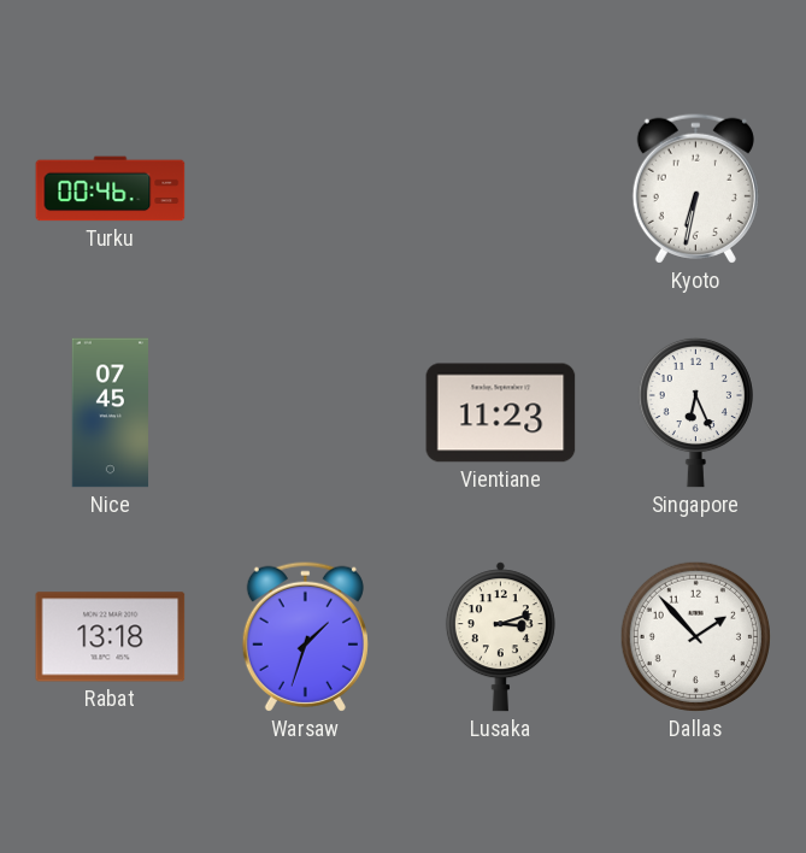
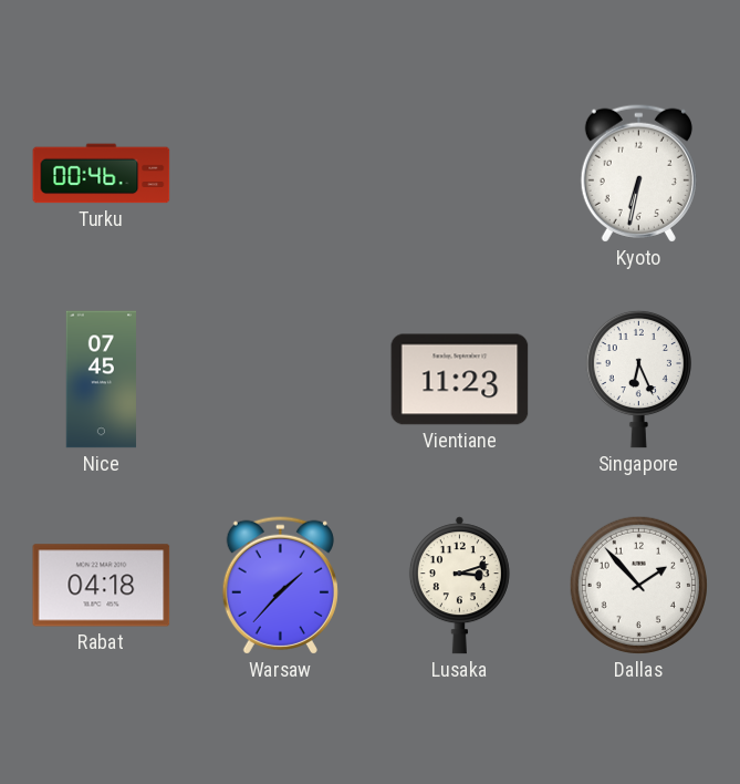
Rabat: 13:18 -> 04:18 (102, 586)
Warsaw: 1:33 -> 1:37 (280, 585)
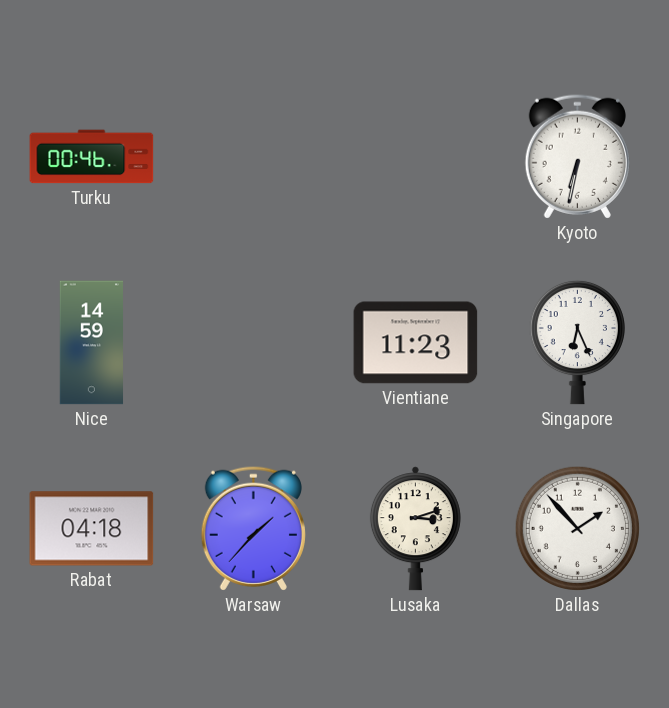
Nice: 07:45 -> 14:59 (92, 343)
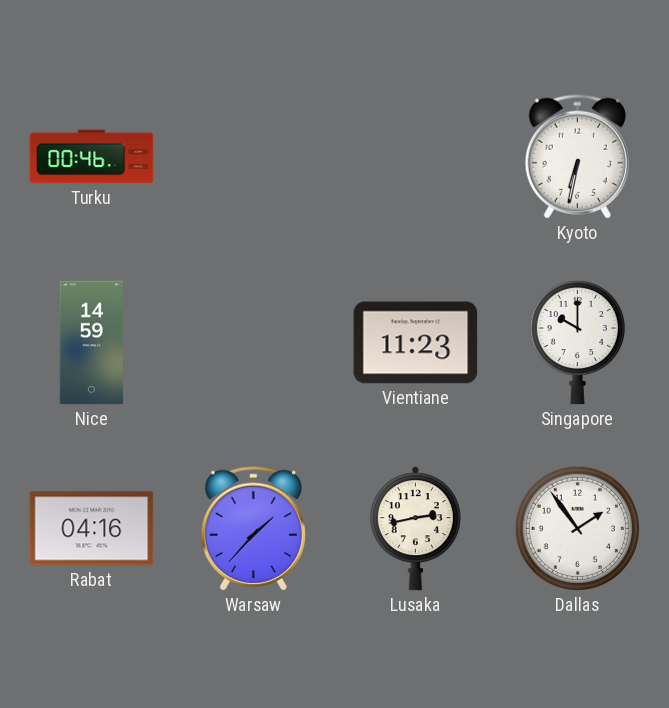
Singapore: 6:26 -> 10:00 (577, 342)
Rabat: 04:18 -> 04:16 (92, 529)
Lusaka: 3:12 -> 2:43 (415, 529)
Dallas: 1:53 -> 1:54 (577, 528)
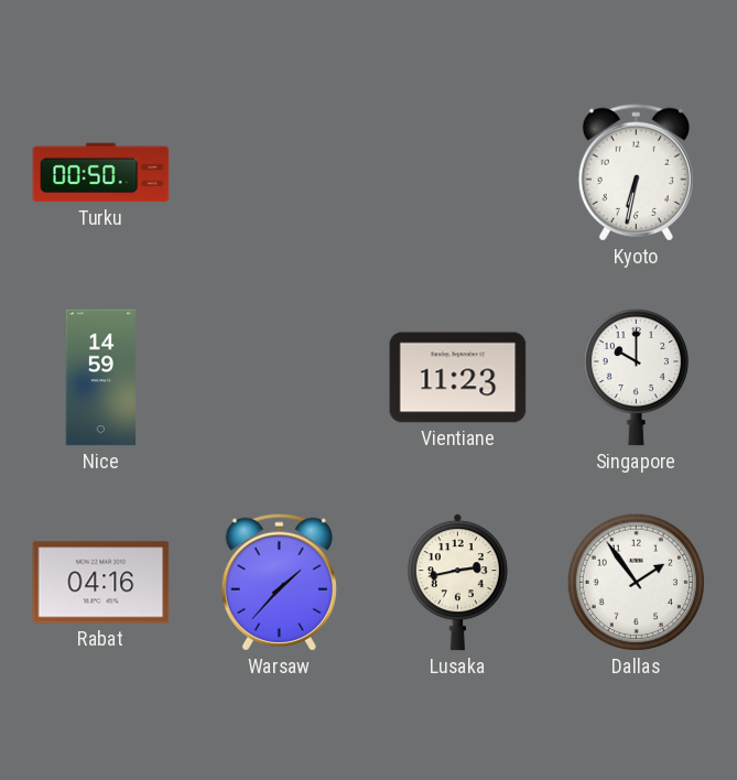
Turku: 00:46 -> 00:50 (101, 173)
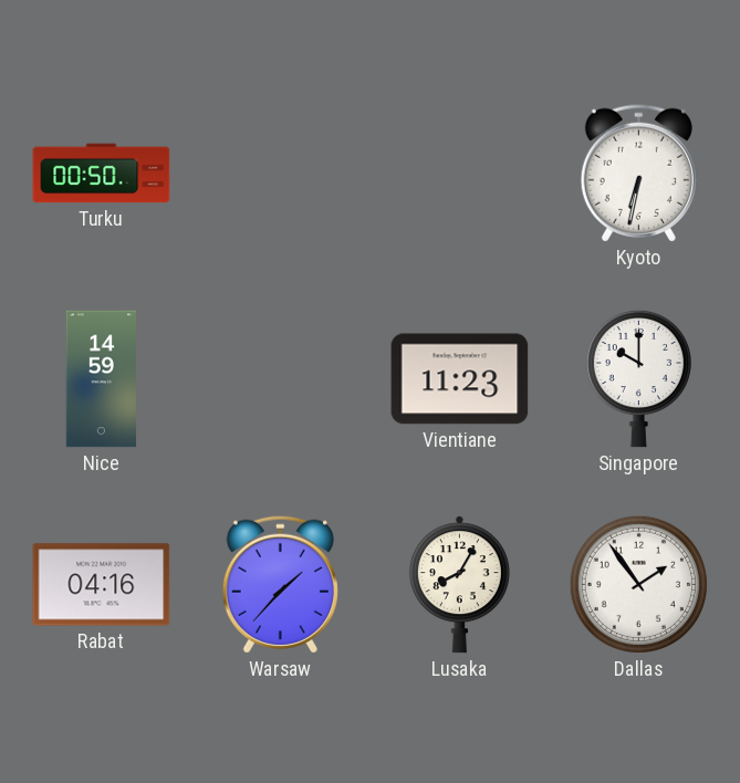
Lusaka: 2:43 -> 8:05 (459, 585)
